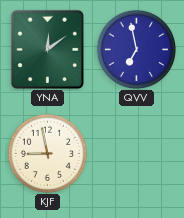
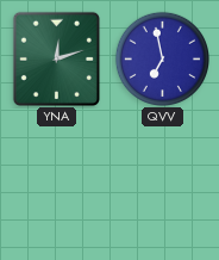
YNA: 12:09 -> 12:12 (56, 58)
KJF: 8:58 -> none (47, 153)
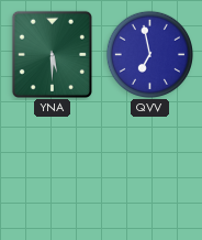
YNA: 12:12 -> 5:30 (52, 54)
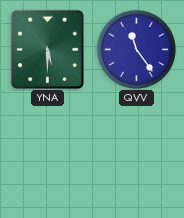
QVV: 6:58 -> 11:24 (136, 49)
